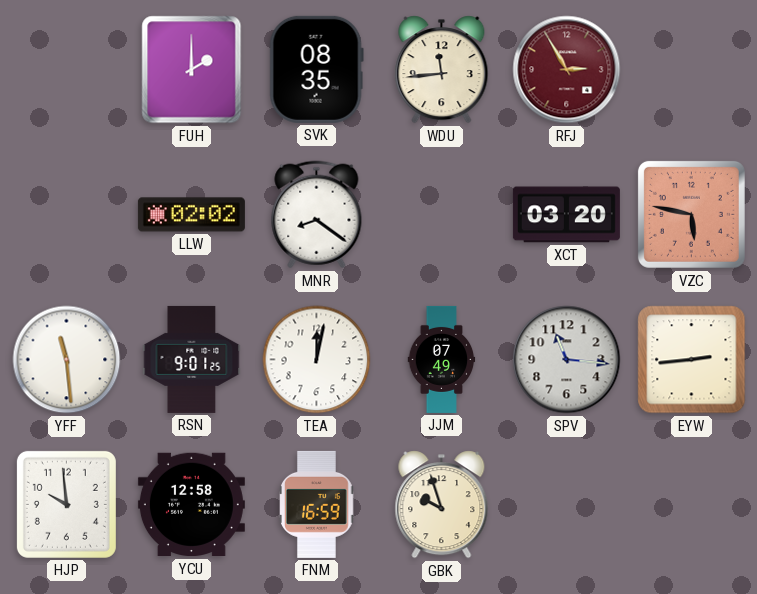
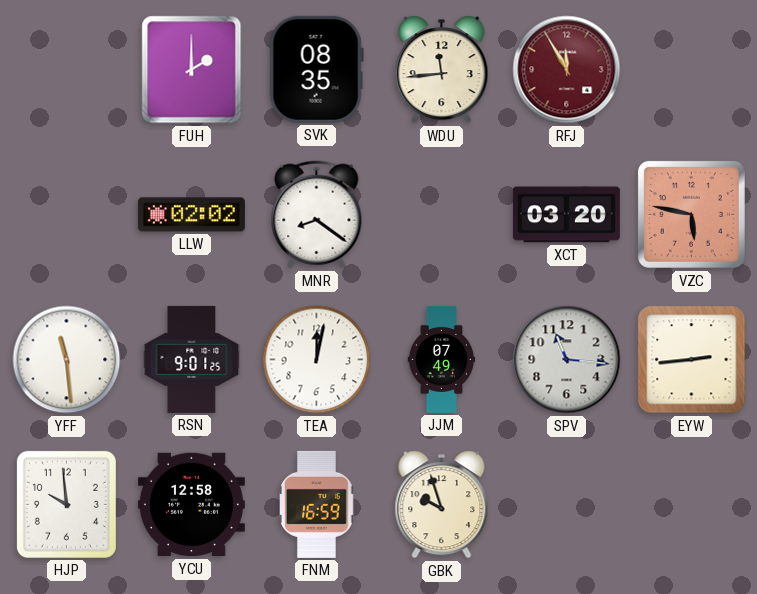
RFJ: 2:55 -> 11:55 (567, 70)
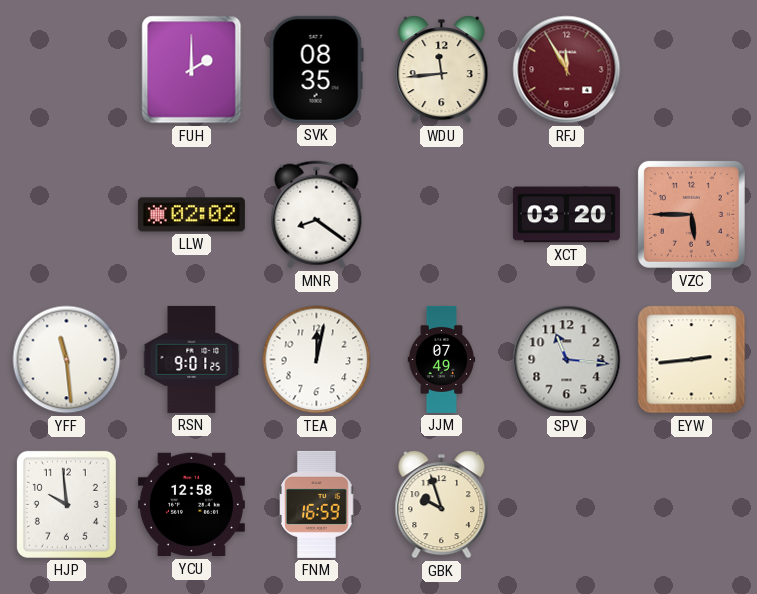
VZC: 5:47 -> 5:45 (691, 214)
